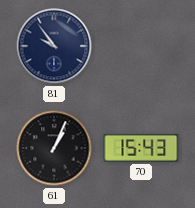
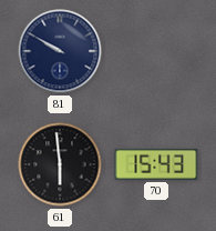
81: 9:54 -> 9:50 (60, 51)
61: 1:04 -> 5:59 (60, 164)
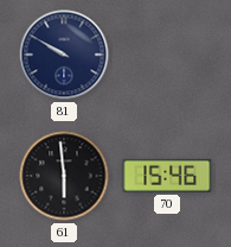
70: 15:43 -> 15:46 (167, 176)
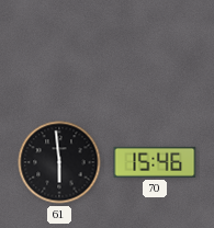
81: 9:50 -> none (64, 55)
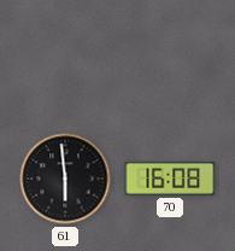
70: 15:46 -> 16:08 (170, 179)
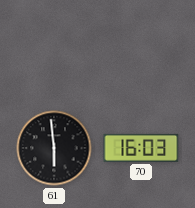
70: 16:08 -> 16:03 (141, 148)
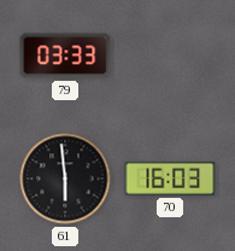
79: none -> 03:33 (65, 56)
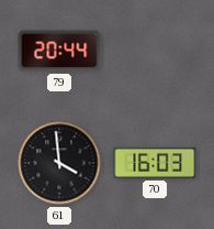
79: 03:33 -> 20:44 (59, 51)
61: 5:59 -> 3:59 (59, 163)
